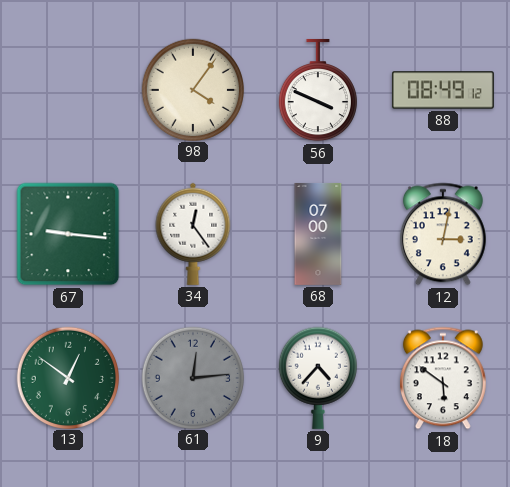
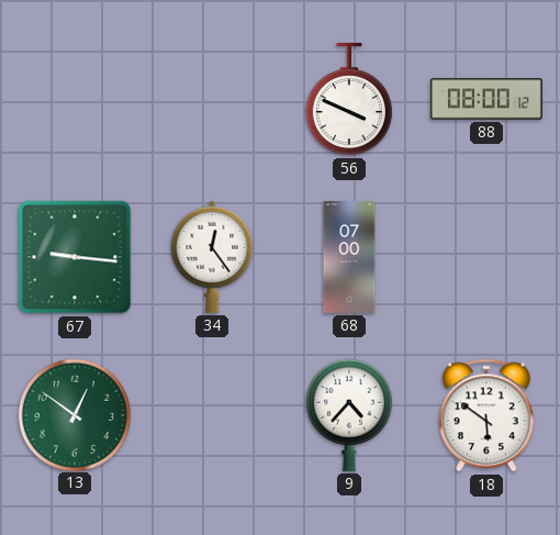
98: 4:06 -> none (192, 89)
88: 08:49 -> 08:00 (486, 99)
12: 3:02 -> none (443, 234)
61: 12:14 -> none (192, 377)
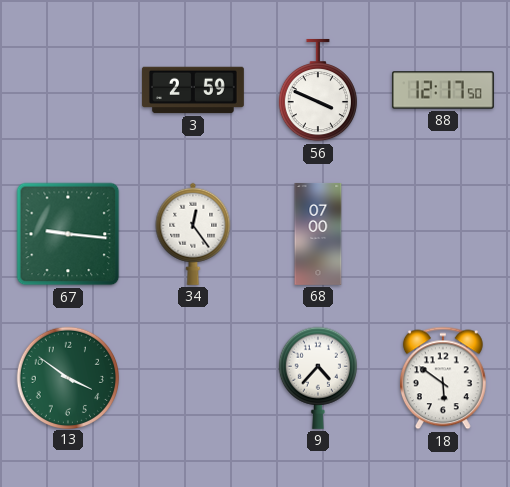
3: none -> 2:59 (193, 90)
88: 08:00 -> 12:17 (443, 90)
13: 12:51 -> 3:51 (67, 377)
